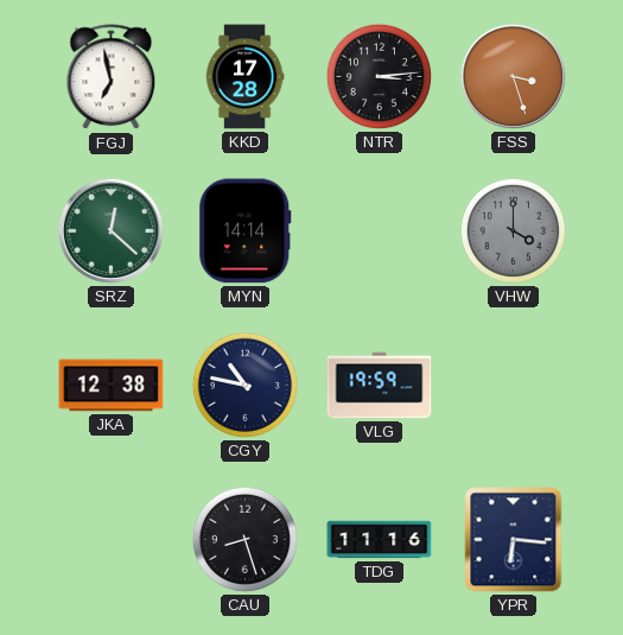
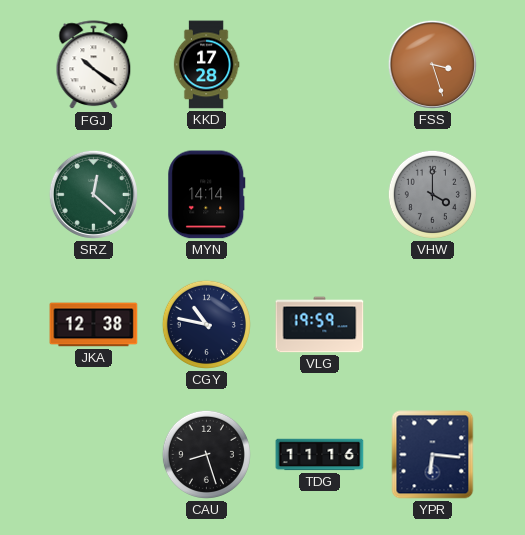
FGJ: 6:58 -> 10:21 (94, 65)
NTR: 3:14 -> none (379, 76)
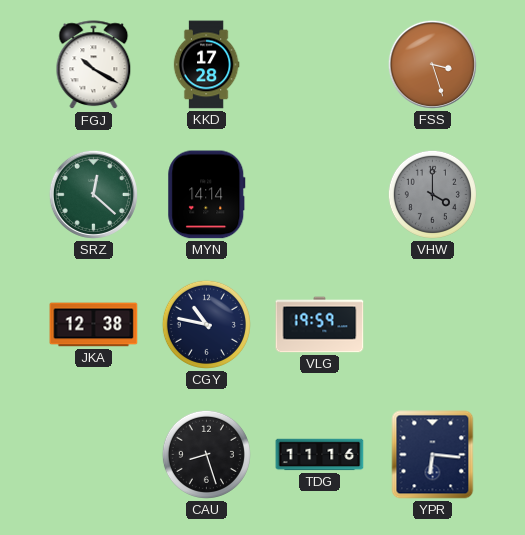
FGJ: 10:21 -> 10:20 (94, 65)
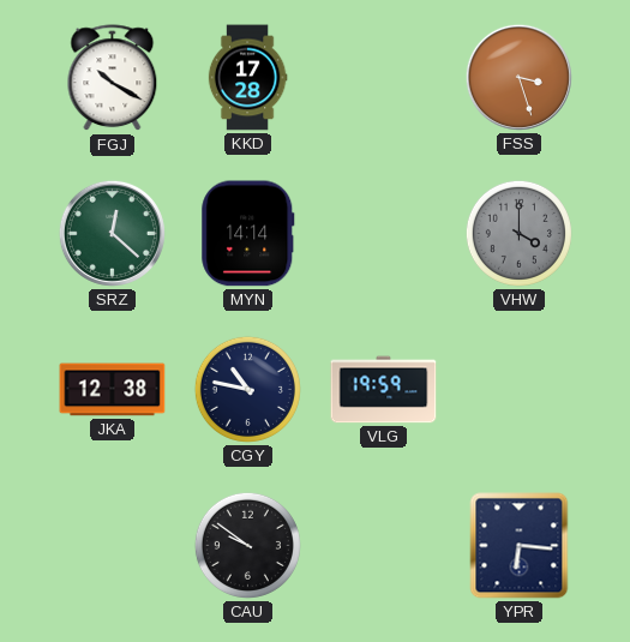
CAU: 8:27 -> 9:51 (247, 545)
TDG: 11:16 -> none (320, 455)
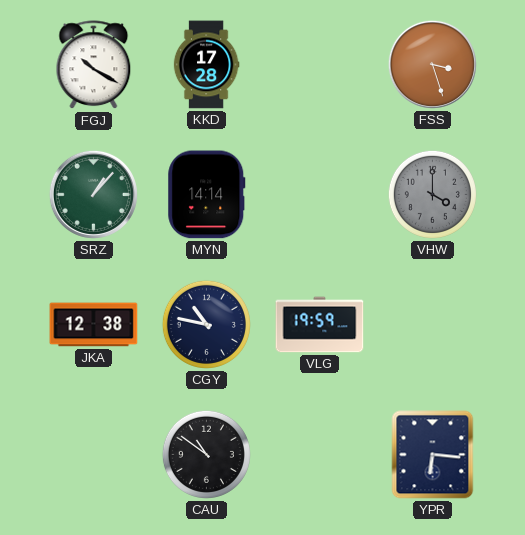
SRZ: 12:22 -> 1:07 (93, 194)
CAU: 9:51 -> 10:51 (206, 454)
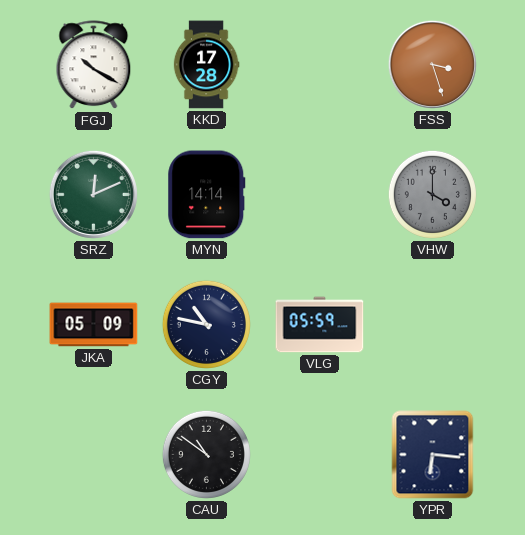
SRZ: 1:07 -> 12:11 (93, 194)
JKA: 12:38 -> 05:09 (94, 325)
VLG: 19:59 -> 05:59 (320, 325)
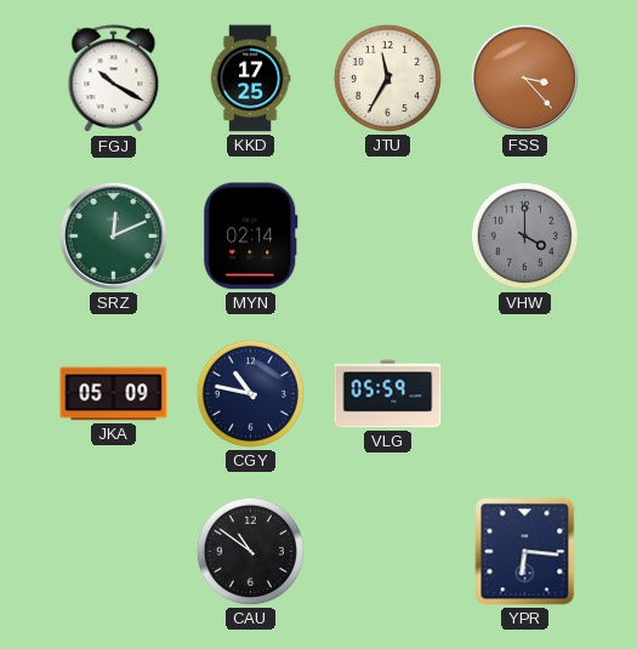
KKD: 17:28 -> 17:25 (250, 79)
JTU: none -> 11:35 (387, 78)
FSS: 3:27 -> 3:23 (524, 78)
MYN: 14:14 -> 02:14 (251, 237)
